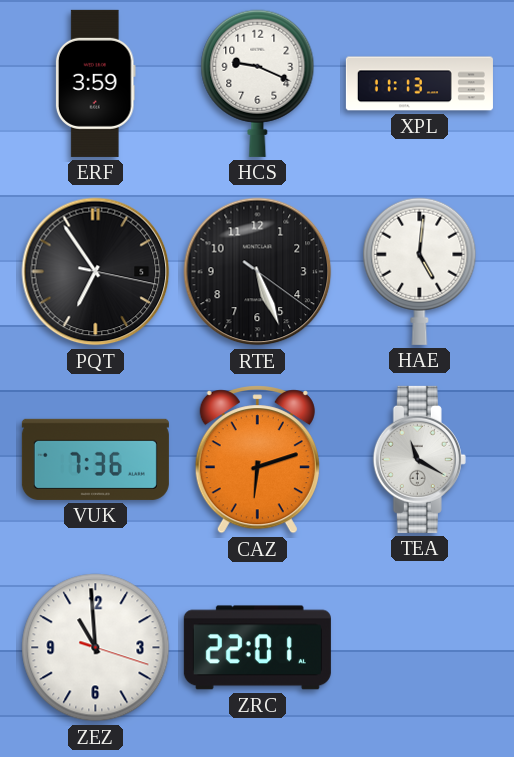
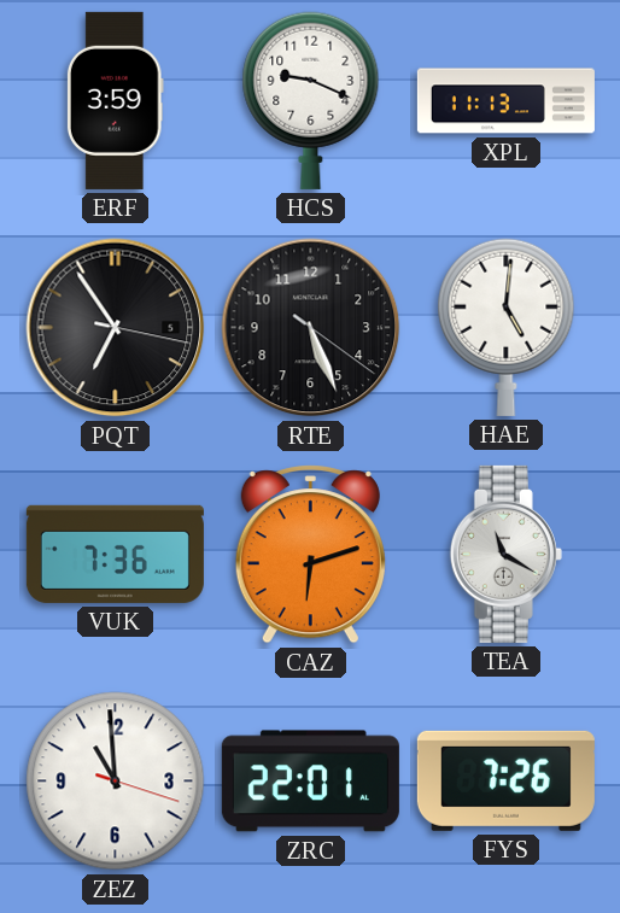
FYS: none -> 7:26 (505, 780)
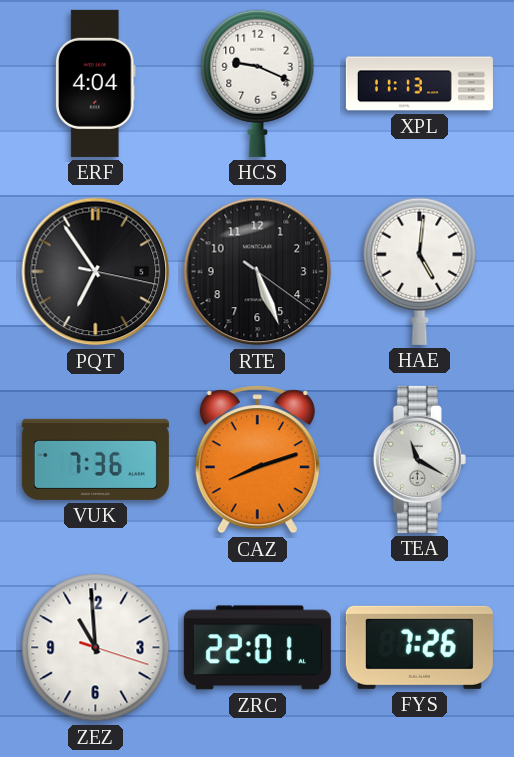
ERF: 3:59 -> 4:04 (95, 83)
CAZ: 6:12 -> 8:12 (257, 460)
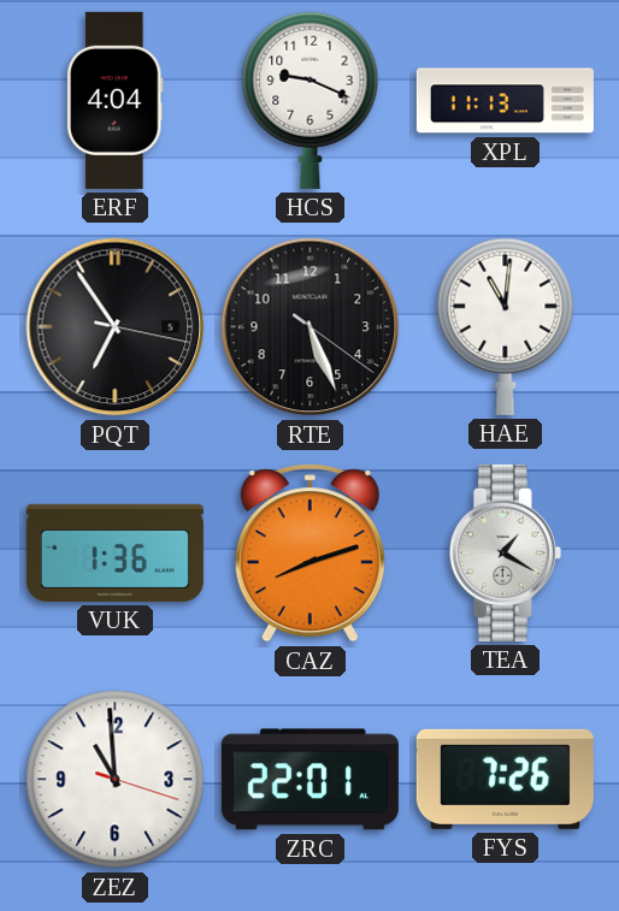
HAE: 5:01 -> 11:01 (506, 326)
VUK: 7:36 -> 1:36 (114, 552)
TEA: 11:20 -> 1:20 (505, 552)
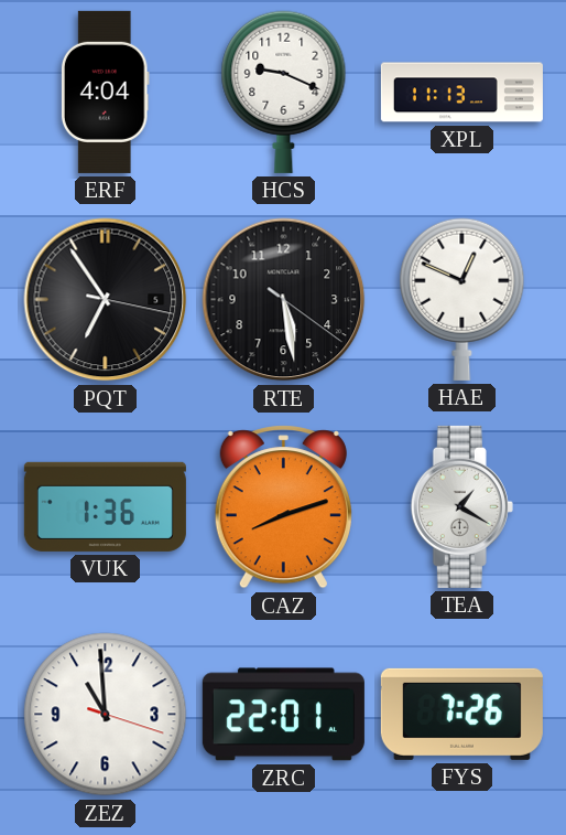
RTE: 5:26 -> 5:28 (284, 300)
HAE: 11:01 -> 12:49 (462, 299)
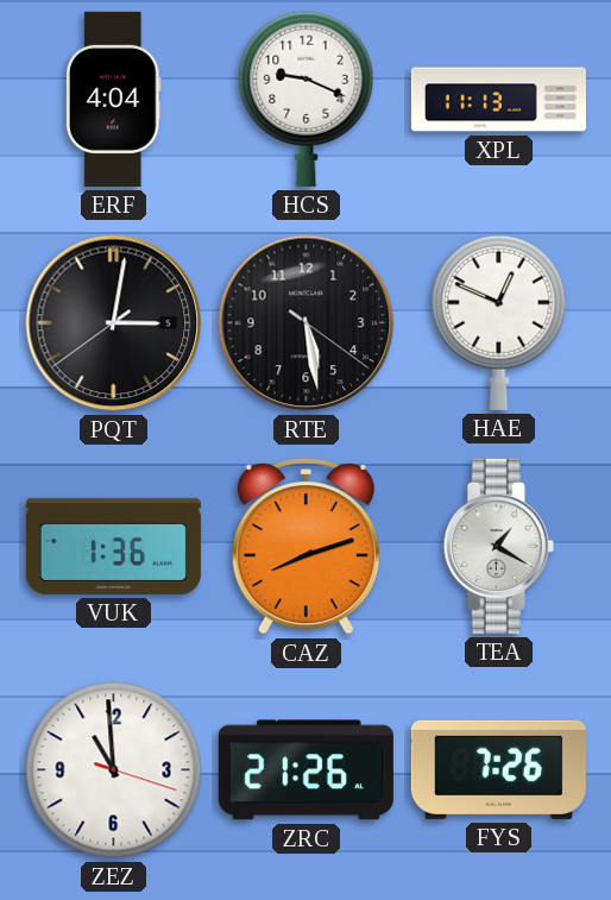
PQT: 6:54 -> 3:01 (114, 323)
ZRC: 22:01 -> 21:26 (305, 770)
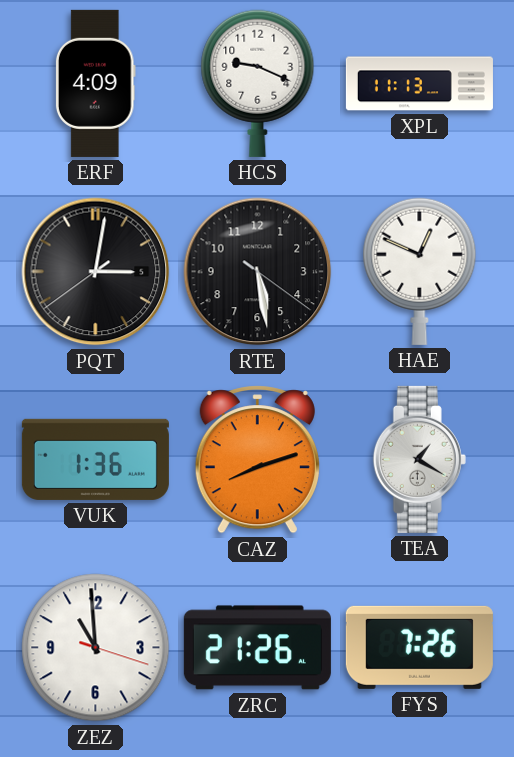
ERF: 4:04 -> 4:09 (95, 83)
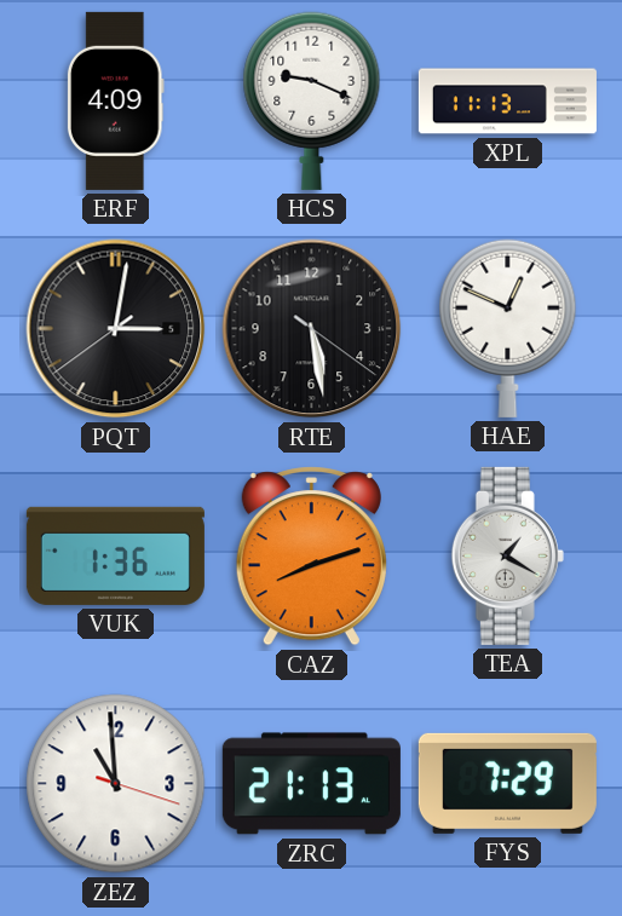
ZRC: 21:26 -> 21:13 (311, 784)
FYS: 7:26 -> 7:29 (507, 783)
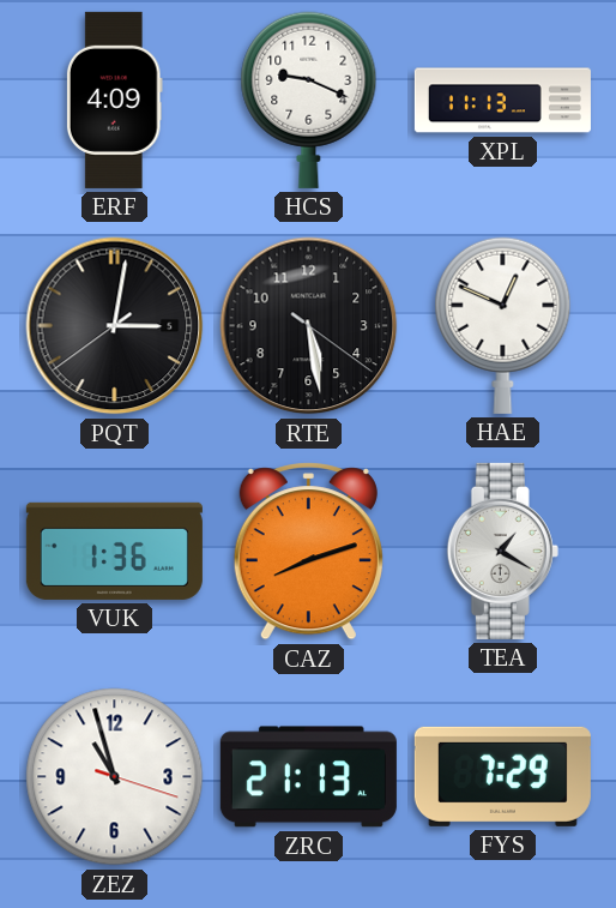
ZEZ: 10:59 -> 10:57 (115, 777)
